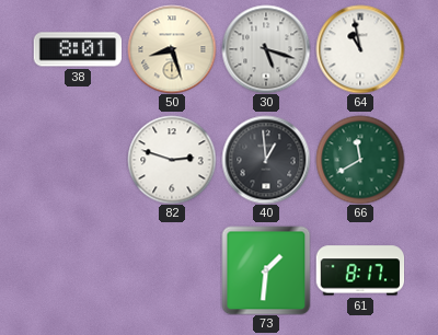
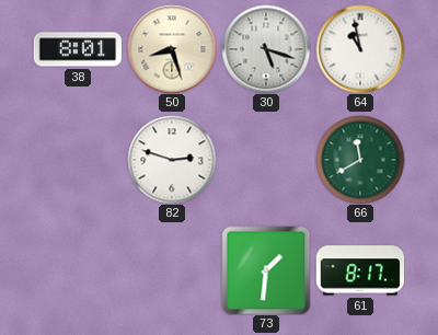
40: 12:59 -> none (266, 160)
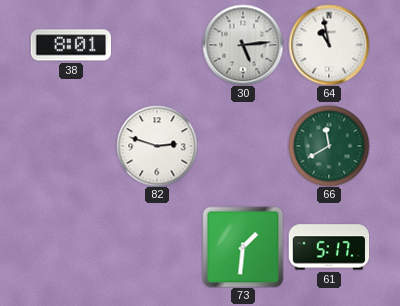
50: 8:27 -> none (172, 49)
30: 5:18 -> 5:14 (243, 45)
61: 8:17 -> 5:17 (329, 247)
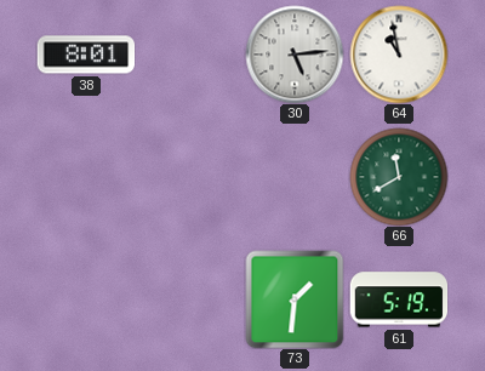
82: 2:48 -> none (157, 146)
61: 5:17 -> 5:19 (399, 299)
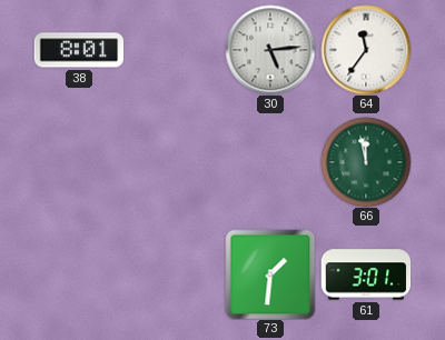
64: 10:58 -> 11:36 (366, 50)
66: 11:40 -> 11:58 (366, 162)
61: 5:19 -> 3:01 (366, 274)
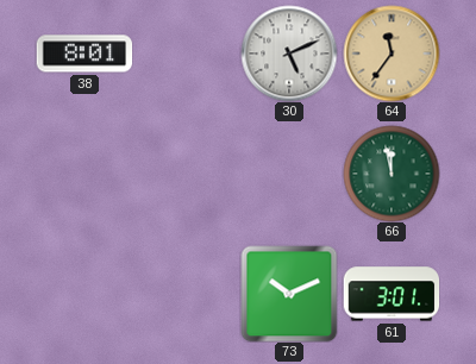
30: 5:14 -> 5:11 (289, 54)
64 dial: white -> champagne (392, 54)
73: 1:31 -> 10:11 (289, 294)
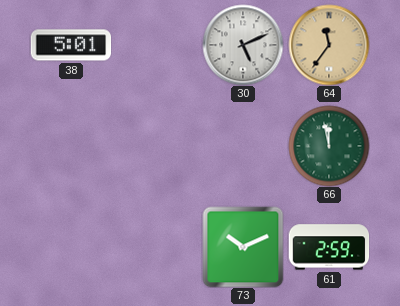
38: 8:01 -> 5:01 (71, 45)
61: 3:01 -> 2:59 (329, 247)
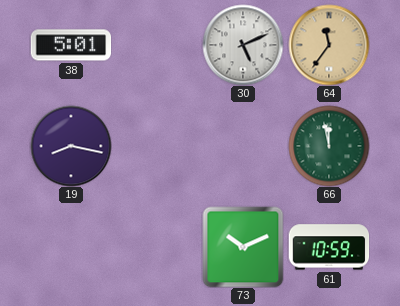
19: none -> 8:17 (71, 146)
61: 2:59 -> 10:59 (329, 247)
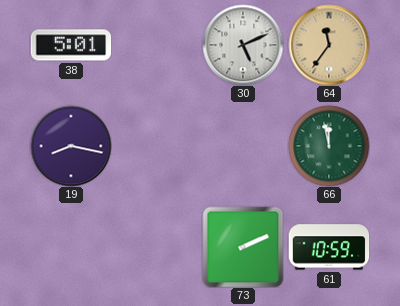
73: 10:11 -> 2:11 (243, 247)
